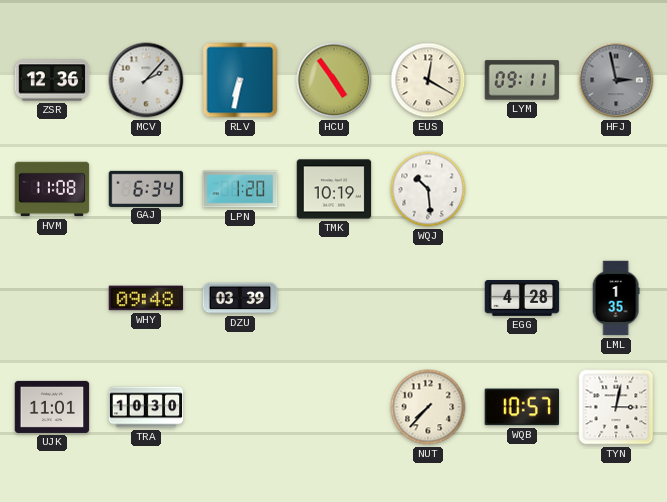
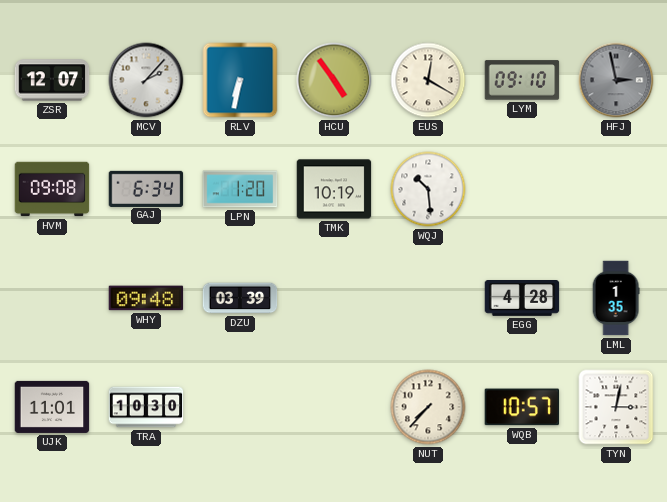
ZSR: 12:36 -> 12:07 (52, 80)
LYM: 09:11 -> 09:10 (522, 80)
HVM: 11:08 -> 09:08 (52, 189)
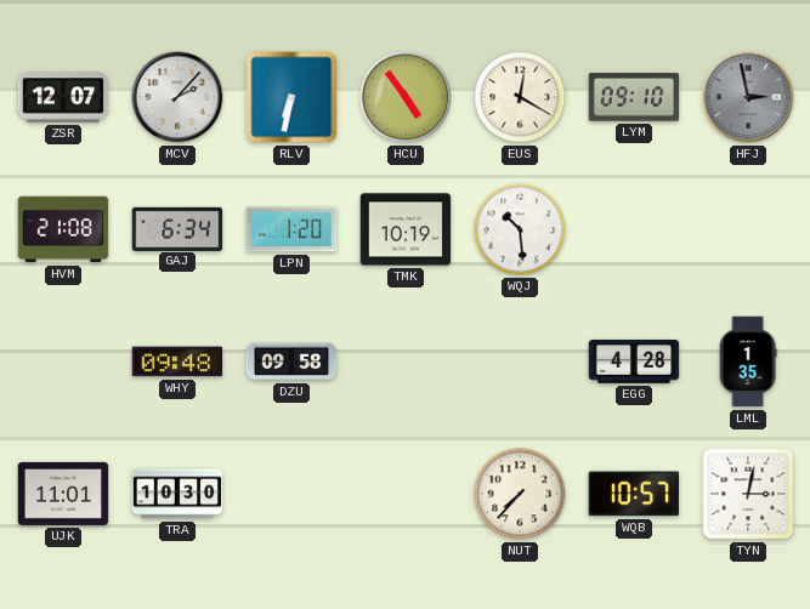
HVM: 09:08 -> 21:08 (63, 229)
DZU: 03:39 -> 09:58 (291, 362)
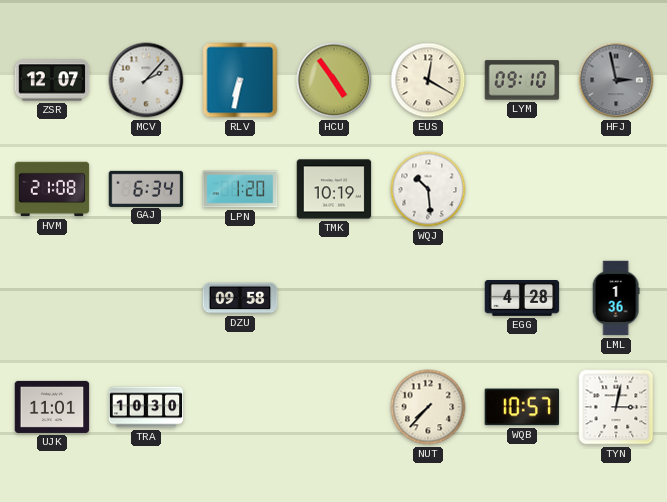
WHY: 09:48 -> none (177, 362)
LML: 1:35 -> 1:36 (616, 298)
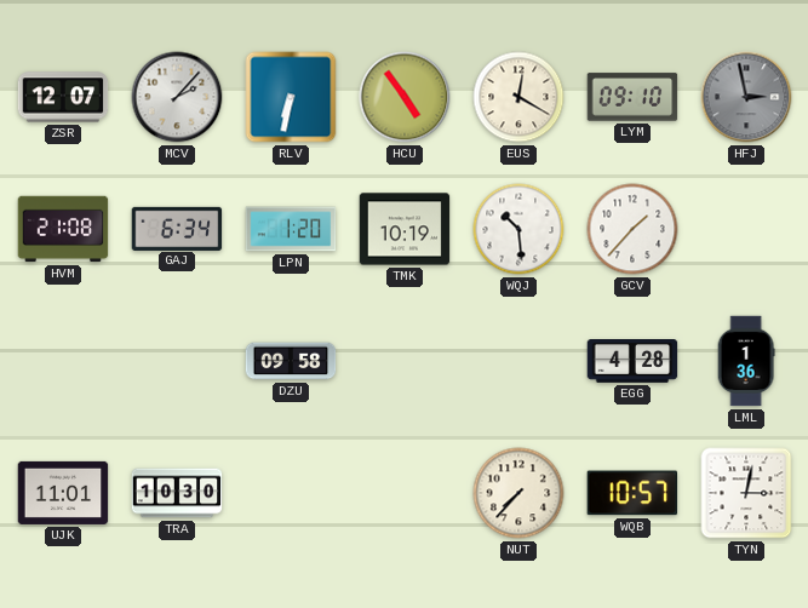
GCV: none -> 1:37 (632, 229)
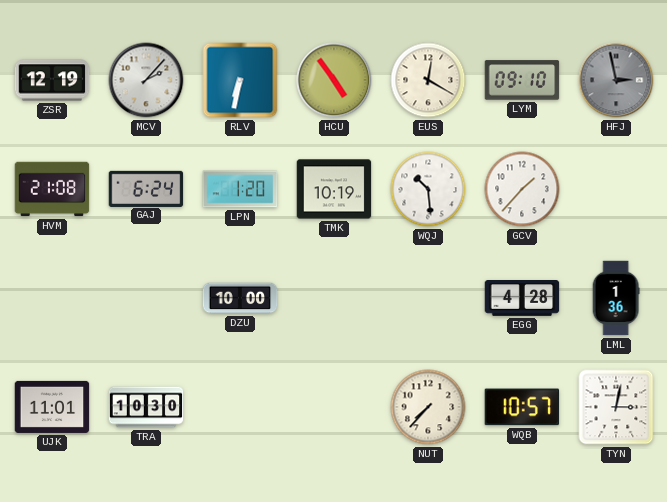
ZSR: 12:07 -> 12:19 (52, 80)
GAJ: 6:34 -> 6:24 (146, 188)
DZU: 09:58 -> 10:00 (240, 298)
